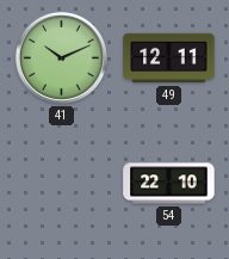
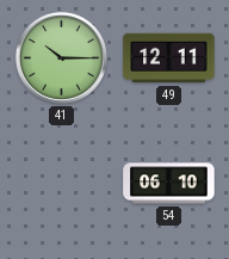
41: 10:11 -> 10:15 (61, 57)
54: 22:10 -> 06:10 (169, 184)
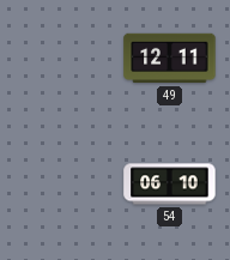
41: 10:15 -> none (61, 57)
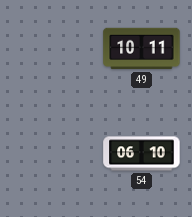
49: 12:11 -> 10:11 (142, 49)
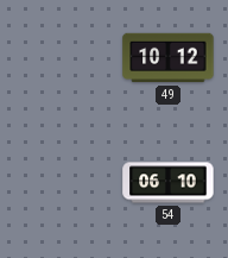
49: 10:11 -> 10:12 (169, 58)
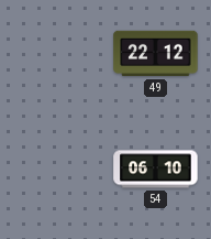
49: 10:12 -> 22:12 (156, 54)
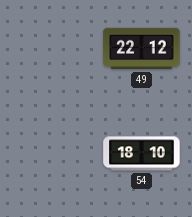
54: 06:10 -> 18:10 (142, 154)
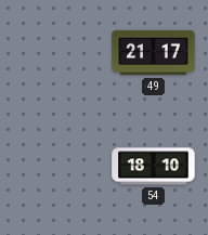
49: 22:12 -> 21:17 (154, 53)
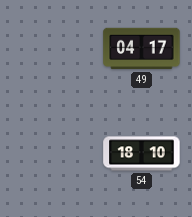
49: 21:17 -> 04:17 (142, 49)
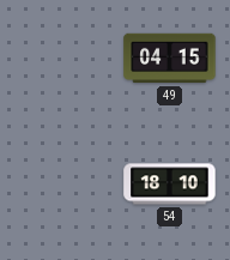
49: 04:17 -> 04:15 (170, 59)
